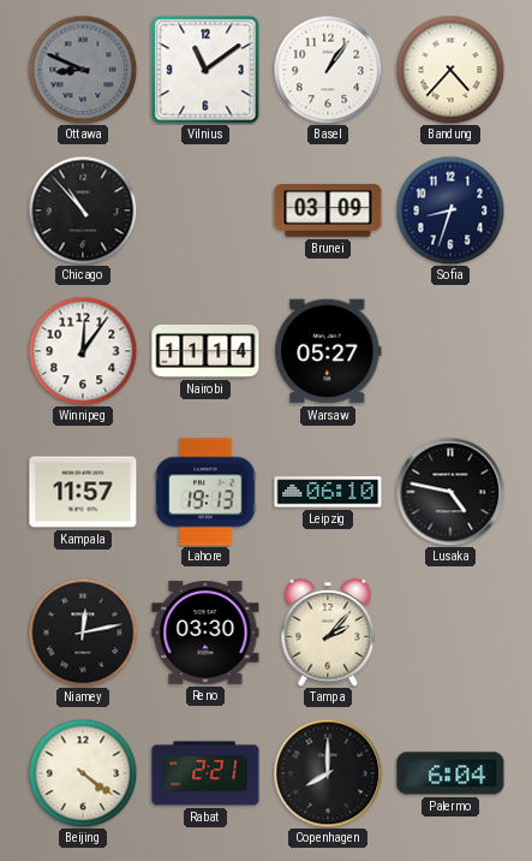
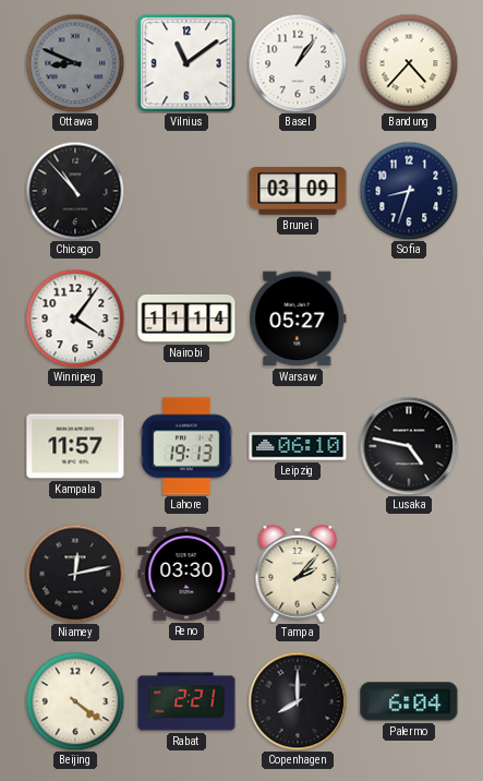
Winnipeg: 12:06 -> 4:06 (75, 319)
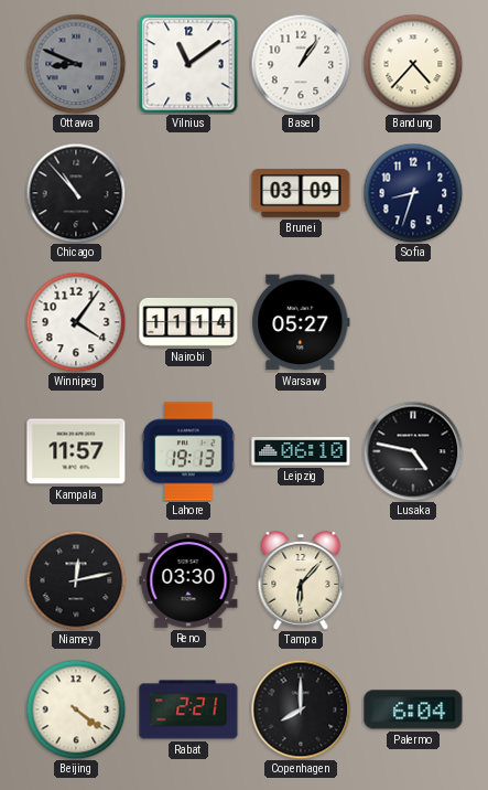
Tampa: 2:07 -> 6:07 (301, 580)
